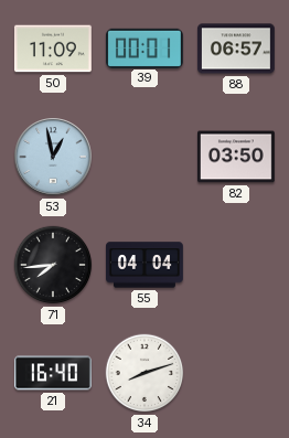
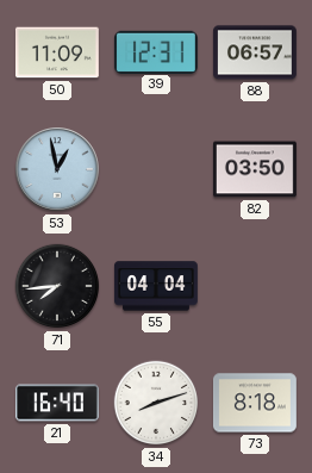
39: 00:01 -> 12:31 (156, 51)
73: none -> 8:18 (255, 403)
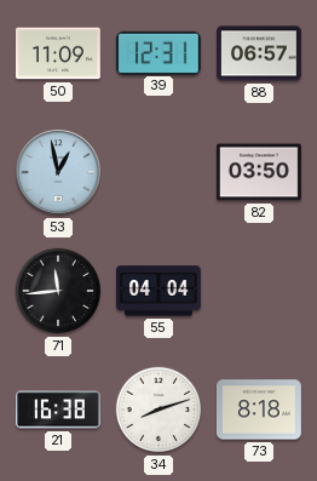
71: 7:44 -> 11:44 (58, 291)
21: 16:40 -> 16:38 (58, 410)
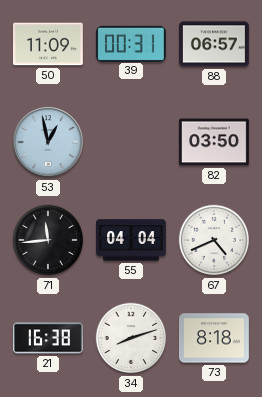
39: 12:31 -> 00:31 (131, 43)
67: none -> 4:41 (214, 240)
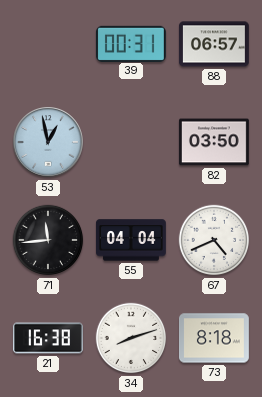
50: 11:09 -> none (48, 44)
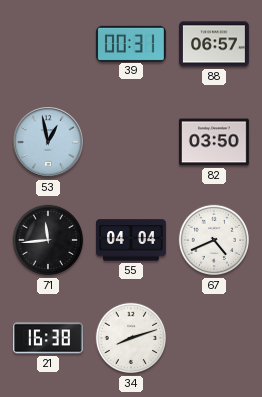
73: 8:18 -> none (214, 338)
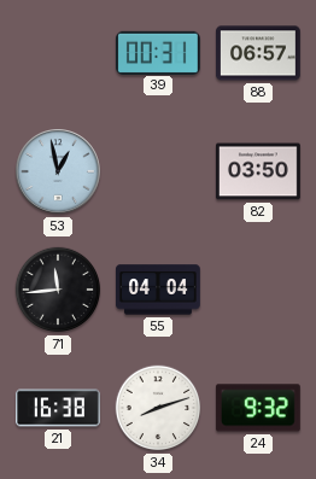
67: 4:41 -> none (214, 240)
24: none -> 9:32 (258, 408)
